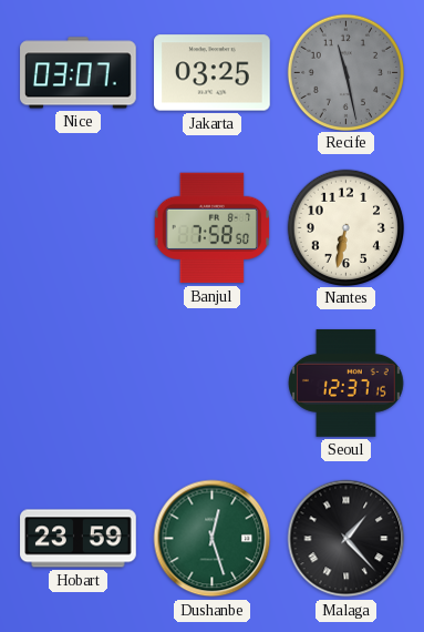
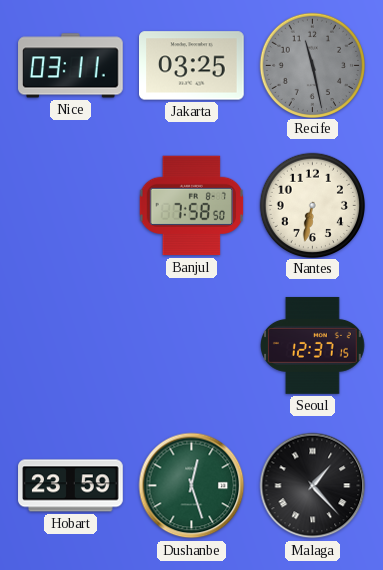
Nice: 03:07 -> 03:11 (71, 66)
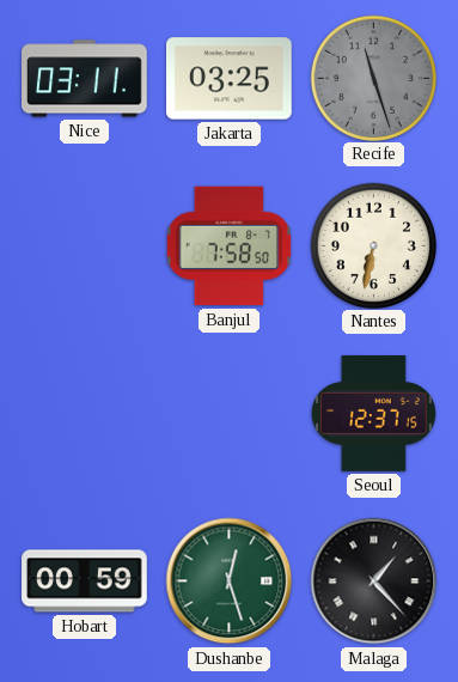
Recife: 11:28 -> 11:27 (373, 78)
Hobart: 23:59 -> 00:59 (85, 581)
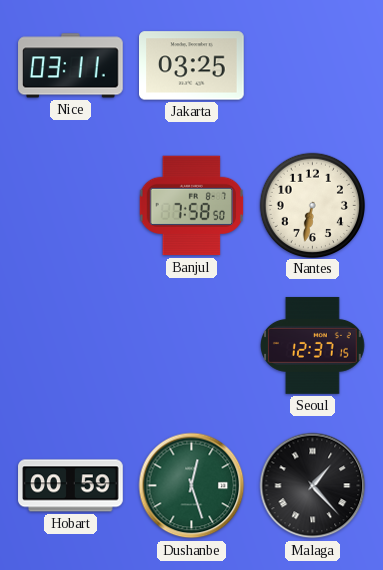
Recife: 11:27 -> none (373, 78)
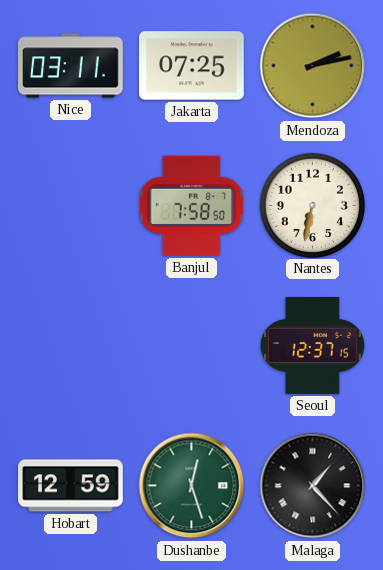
Jakarta: 03:25 -> 07:25 (192, 66)
Mendoza: none -> 2:13 (313, 66)
Hobart: 00:59 -> 12:59 (71, 486)
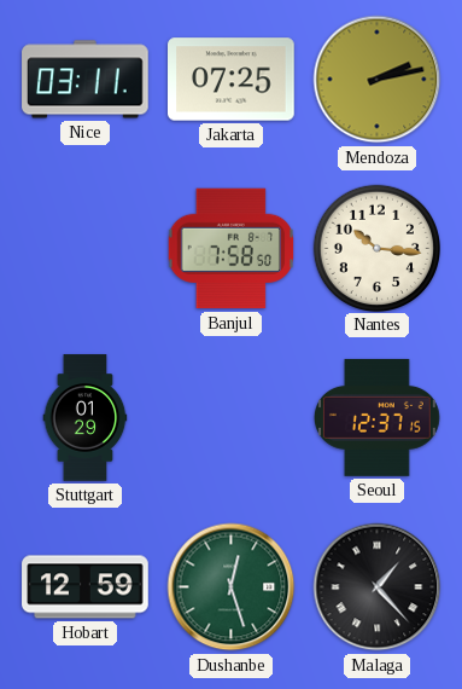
Nantes: 6:32 -> 10:16 (376, 248)
Stuttgart: none -> 01:29 (86, 418)
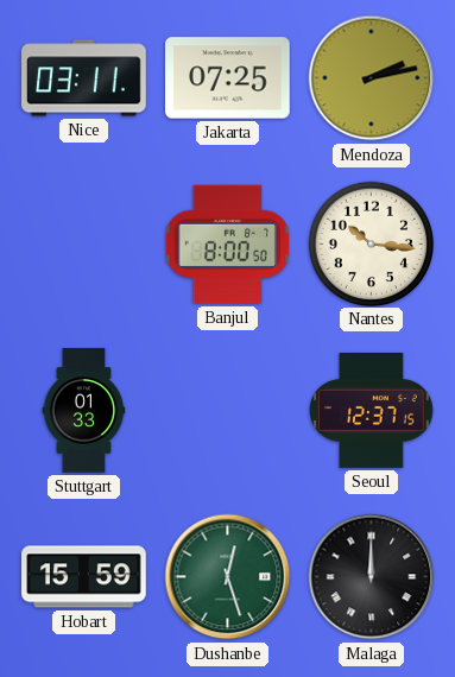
Banjul: 7:58 -> 8:00 (228, 245)
Stuttgart: 01:29 -> 01:33 (84, 411)
Hobart: 12:59 -> 15:59 (84, 577)
Malaga: 1:23 -> 12:00 (372, 577)
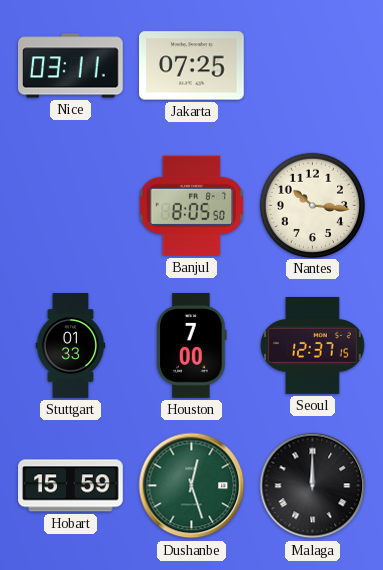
Mendoza: 2:13 -> none (372, 78)
Banjul: 8:00 -> 8:05 (192, 206)
Houston: none -> 7:00 (192, 346)
